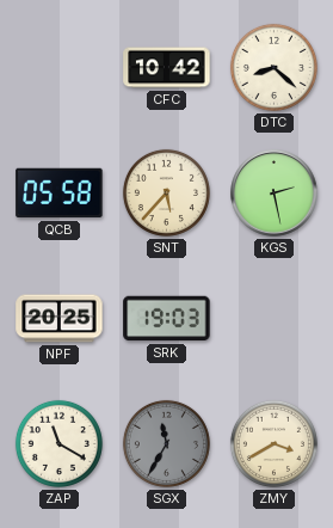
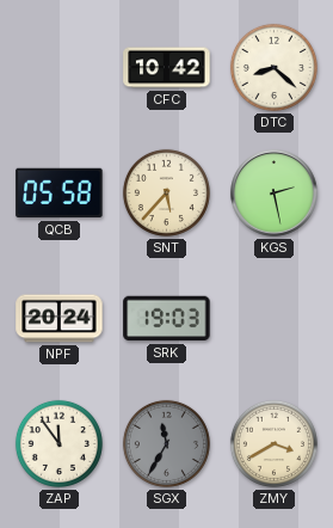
NPF: 20:25 -> 20:24 (60, 319)
ZAP: 11:20 -> 11:54 (58, 443)
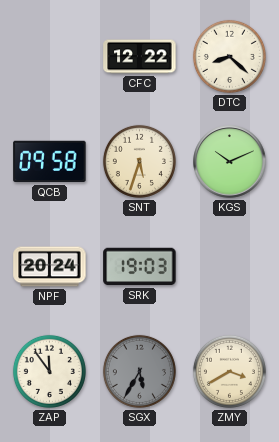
CFC: 10:42 -> 12:22 (140, 57)
QCB: 05:58 -> 09:58 (50, 162)
SNT: 5:37 -> 5:33 (139, 161)
KGS: 2:28 -> 10:11 (230, 162)
SGX: 11:35 -> 5:35 (139, 371)
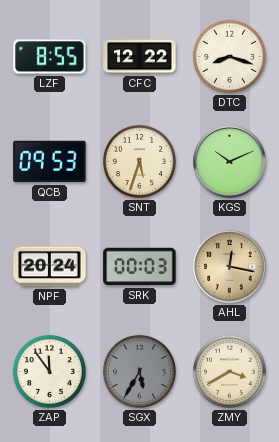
LZF: none -> 8:55 (50, 57)
DTC: 8:22 -> 8:18 (229, 56)
QCB: 09:58 -> 09:53 (50, 162)
SRK: 19:03 -> 00:03 (140, 267)
AHL: none -> 12:17 (230, 267)
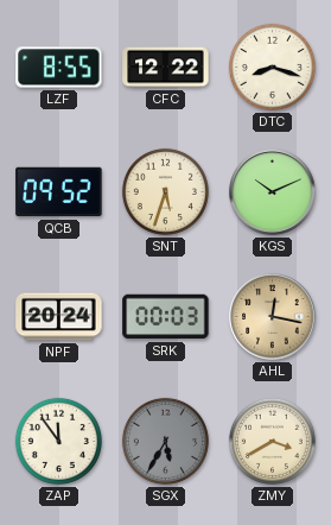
QCB: 09:53 -> 09:52 (59, 192)
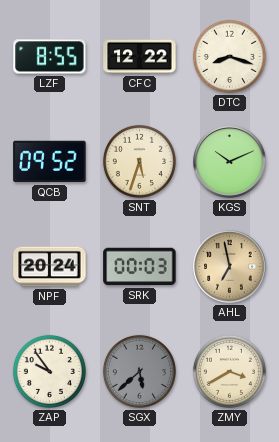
AHL: 12:17 -> 6:58 (230, 267)
ZAP: 11:54 -> 9:54 (49, 371)
SGX: 5:35 -> 5:38 (139, 371)
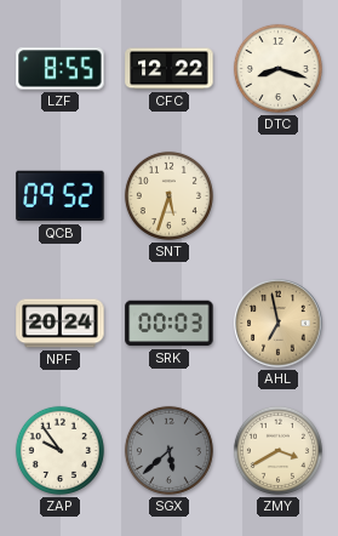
KGS: 10:11 -> none (230, 162)
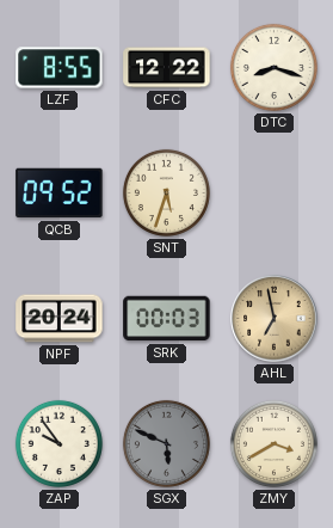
SGX: 5:38 -> 5:49 (166, 443)
